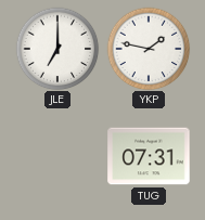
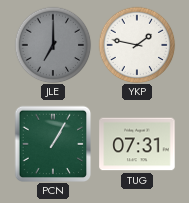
JLE dial: white -> grey (53, 45)
PCN: none -> 1:05 (53, 144)
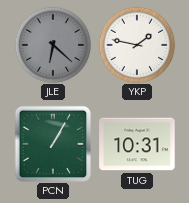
JLE: 7:00 -> 6:22 (53, 45)
TUG: 07:31 -> 10:31 (137, 144)
